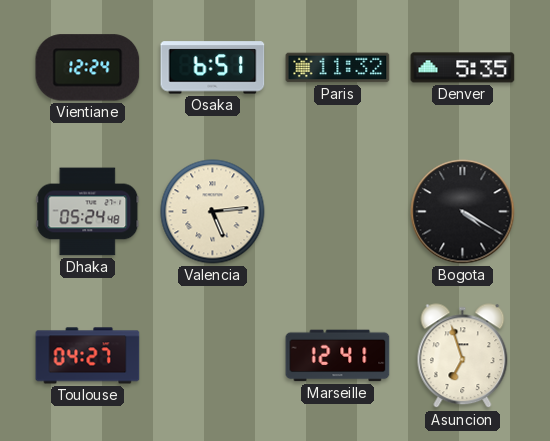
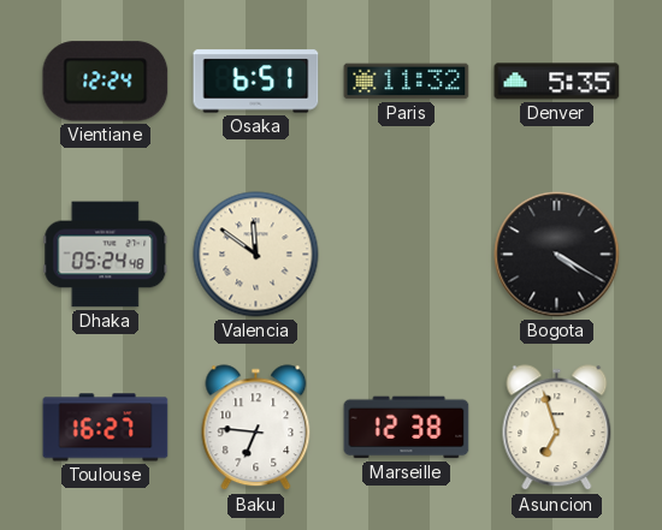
Valencia: 5:14 -> 11:51 (256, 255)
Toulouse: 04:27 -> 16:27 (106, 428)
Baku: none -> 6:46 (256, 428)
Marseille: 12:41 -> 12:38 (407, 428)
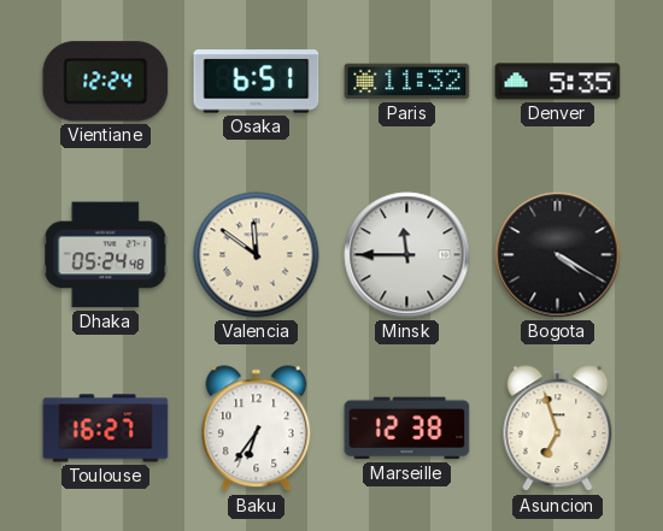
Minsk: none -> 11:45 (407, 255)
Baku: 6:46 -> 6:36 (257, 429)
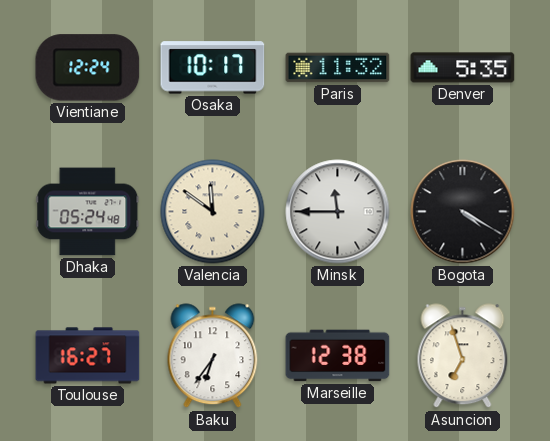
Osaka: 6:51 -> 10:17 (213, 68)
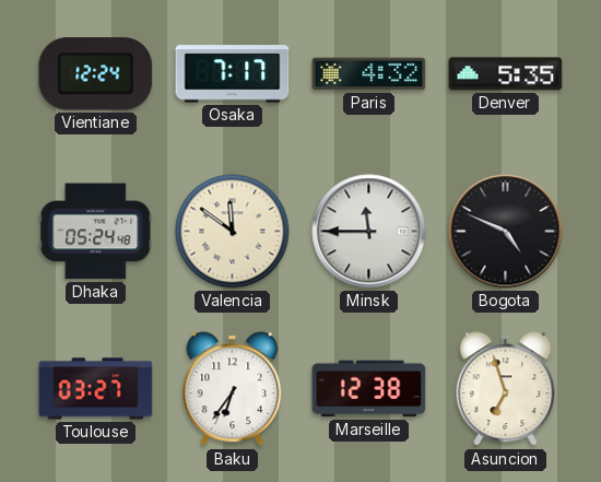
Osaka: 10:17 -> 7:17 (233, 74)
Paris: 11:32 -> 4:32 (369, 74)
Bogota: 4:20 -> 4:49 (506, 232)
Toulouse: 16:27 -> 03:27 (96, 389)
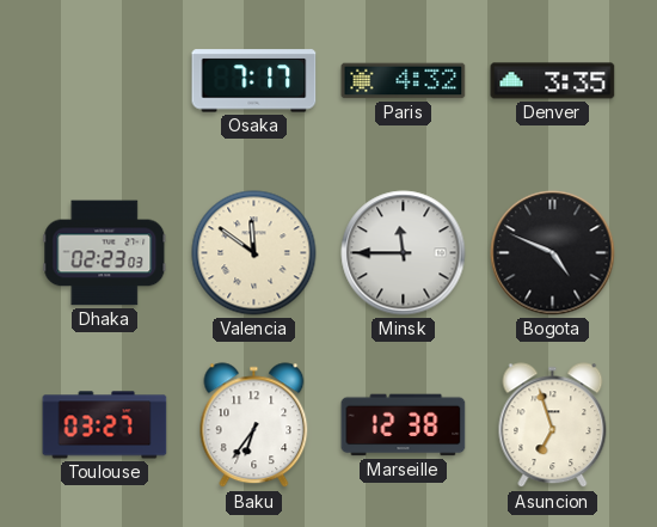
Vientiane: 12:24 -> none (96, 74)
Denver: 5:35 -> 3:35 (553, 81)
Dhaka: 05:24 -> 02:23 (105, 253)
